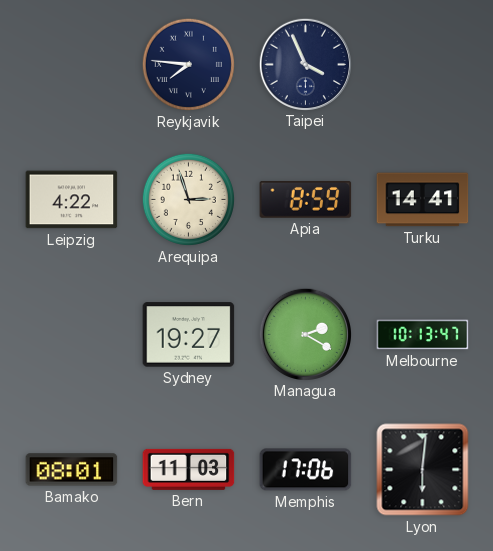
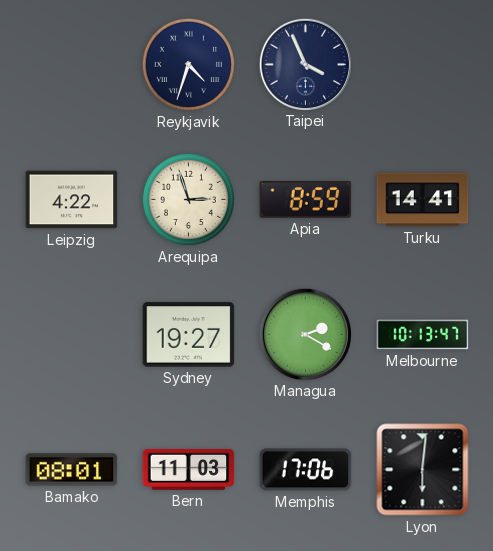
Reykjavik: 7:46 -> 4:33 (188, 64)
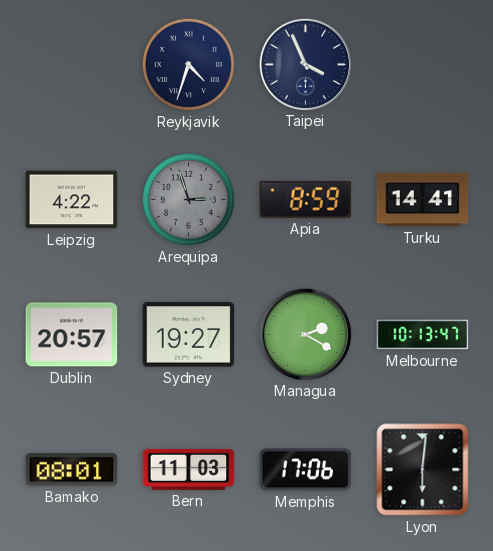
Arequipa dial: cream -> grey (188, 199)
Dublin: none -> 20:57 (72, 335)
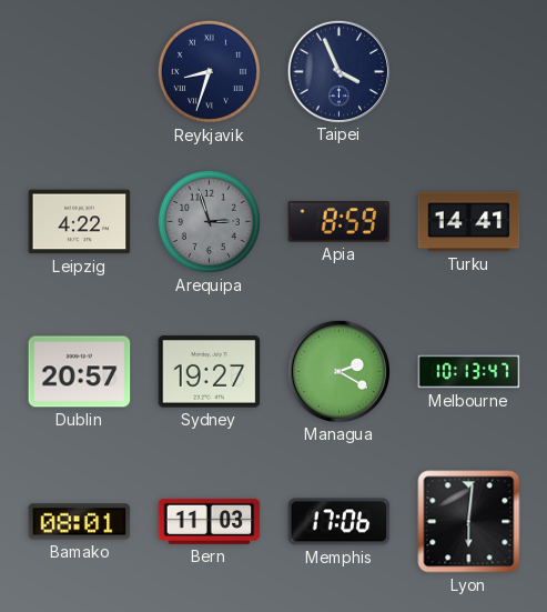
Reykjavik: 4:33 -> 8:33 (209, 71)
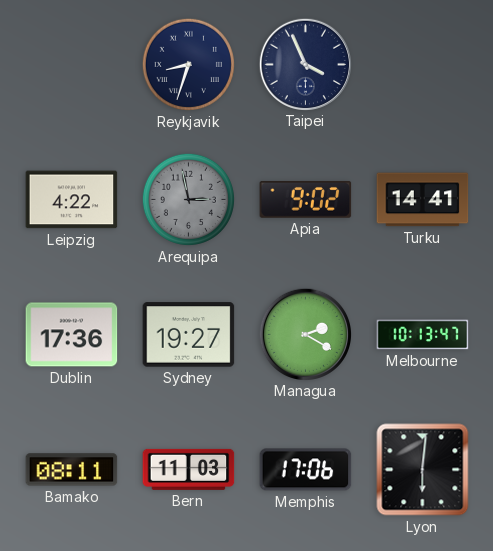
Arequipa: 2:57 -> 2:58 (188, 199)
Apia: 8:59 -> 9:02 (306, 199)
Dublin: 20:57 -> 17:36 (72, 335)
Bamako: 08:01 -> 08:11 (72, 470)
